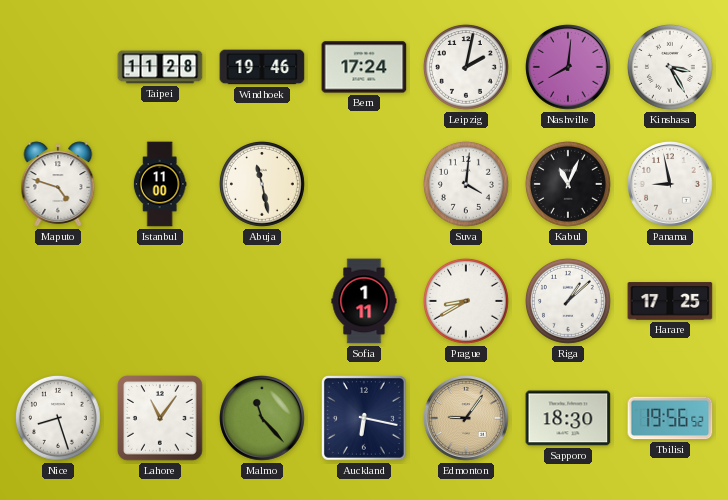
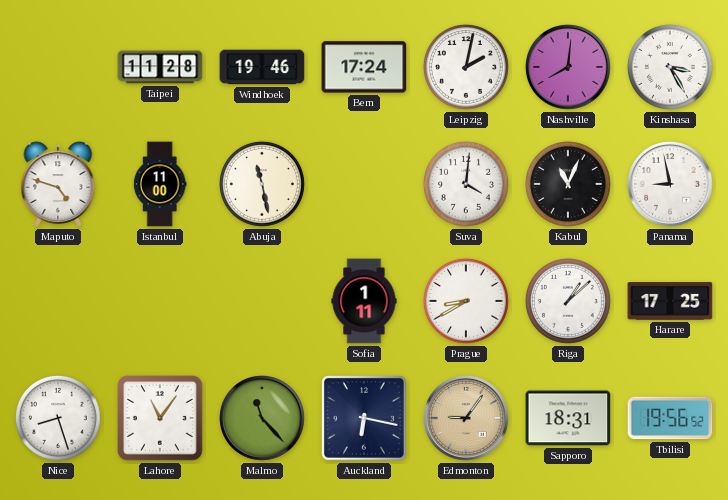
Sapporo: 18:30 -> 18:31 (568, 418)
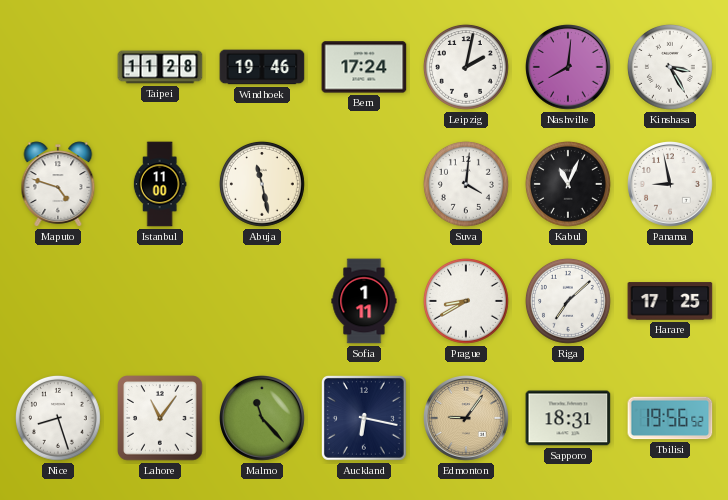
Riga: 1:08 -> 7:08 (568, 301)
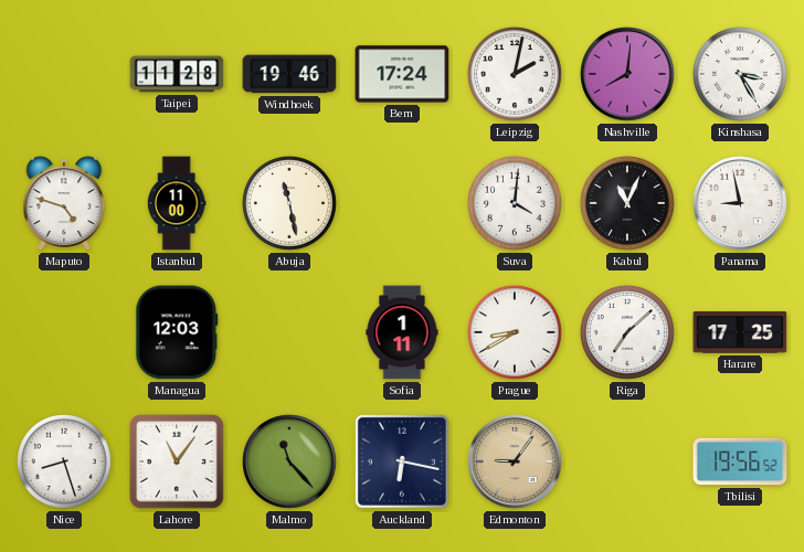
Managua: none -> 12:03 (177, 332)
Sapporo: 18:31 -> none (568, 418)
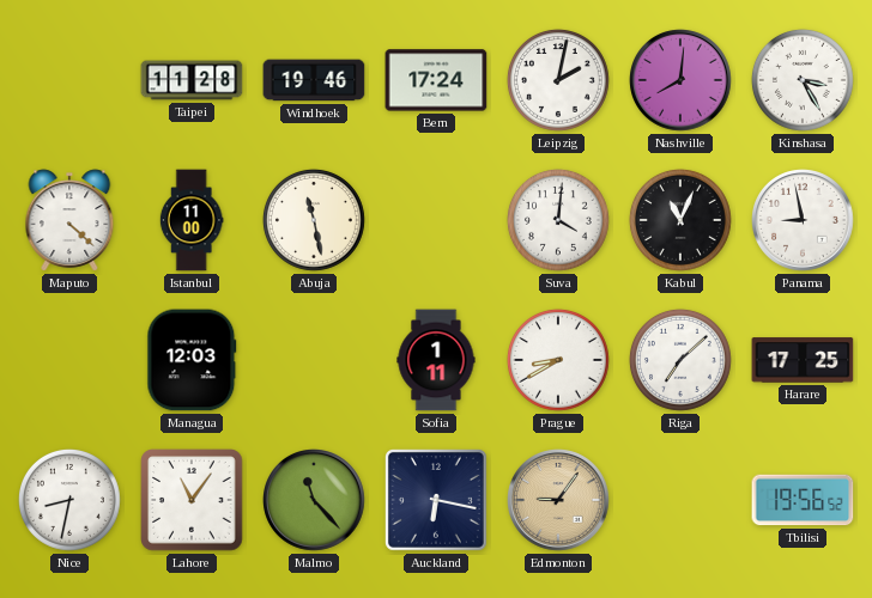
Maputo: 4:48 -> 4:22 (69, 220)
Nice: 8:27 -> 8:32 (69, 500)
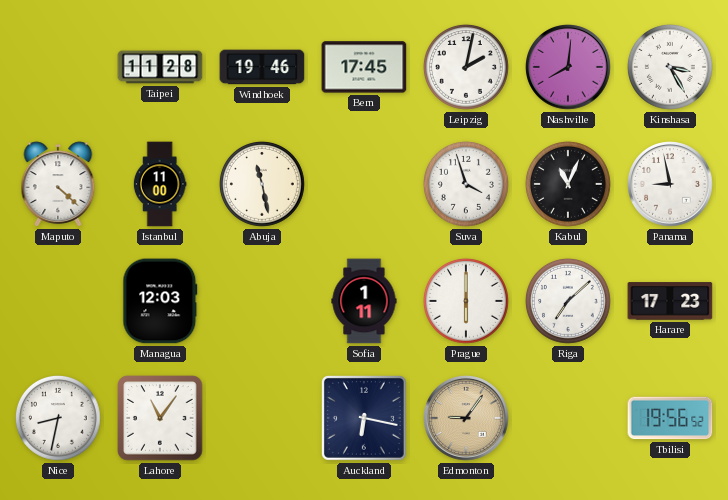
Bern: 17:24 -> 17:45 (364, 67)
Suva: 4:01 -> 3:57 (466, 184)
Prague: 8:40 -> 6:00 (466, 301)
Harare: 17:25 -> 17:23 (670, 301)
Malmo: 11:23 -> none (314, 500)
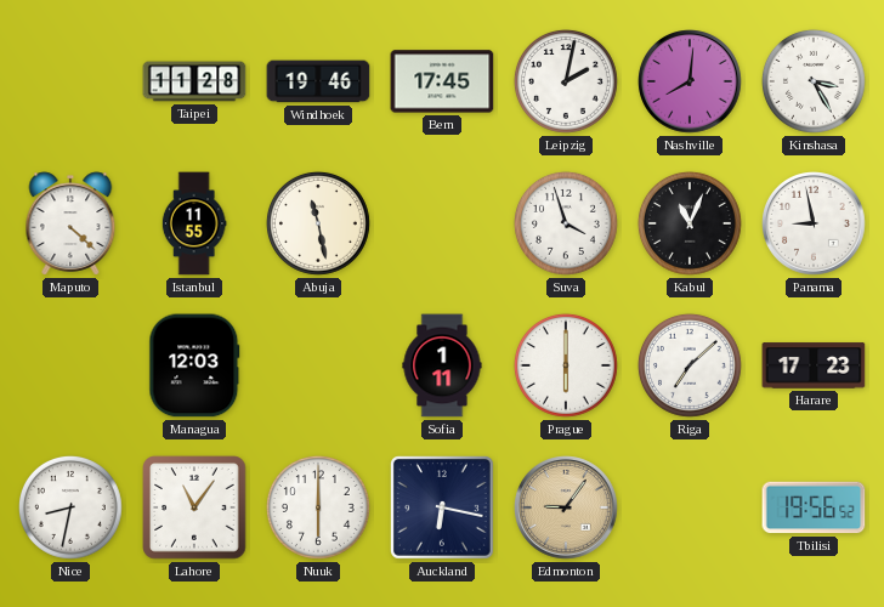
Istanbul: 11:00 -> 11:55 (194, 223)
Nuuk: none -> 6:00 (318, 507)
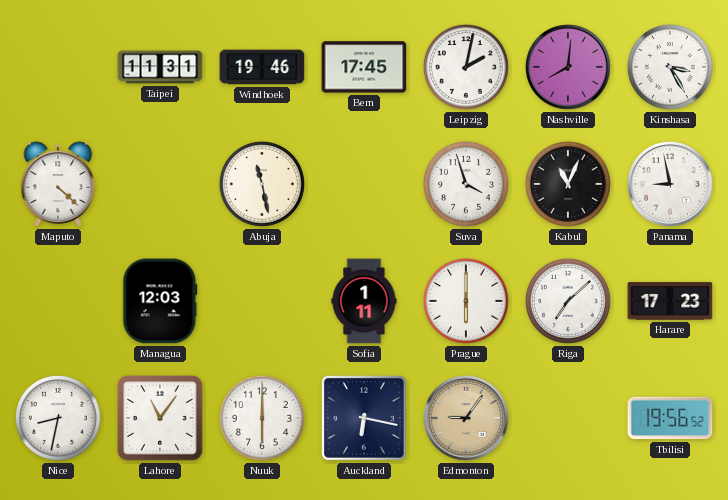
Taipei: 11:28 -> 11:31 (160, 67)
Istanbul: 11:55 -> none (194, 223)
